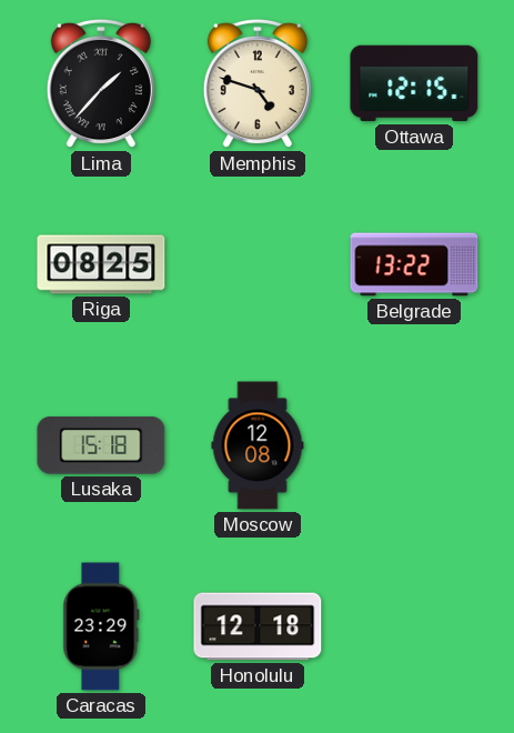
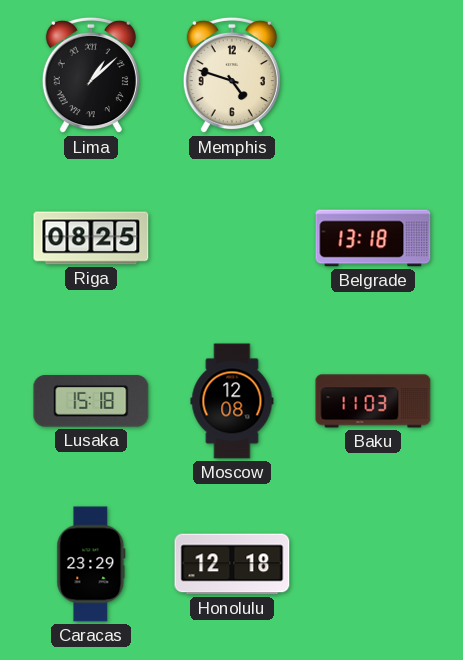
Lima: 1:37 -> 1:08 (91, 75)
Ottawa: 12:15 -> none (414, 83)
Belgrade: 13:22 -> 13:18 (373, 238)
Baku: none -> 11:03 (373, 401)
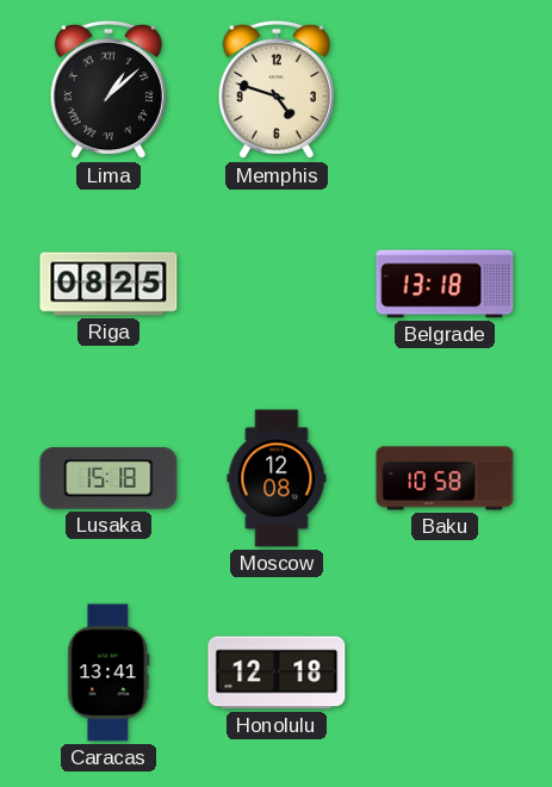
Baku: 11:03 -> 10:58 (445, 478)
Caracas: 23:29 -> 13:41 (108, 673)
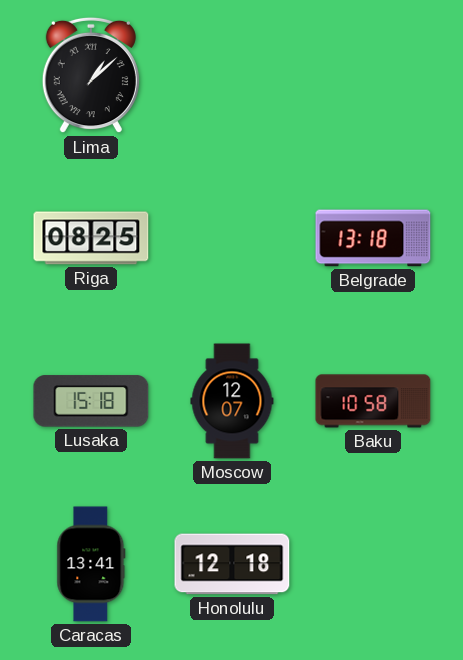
Memphis: 4:48 -> none (277, 89)
Moscow: 12:08 -> 12:07 (232, 401)
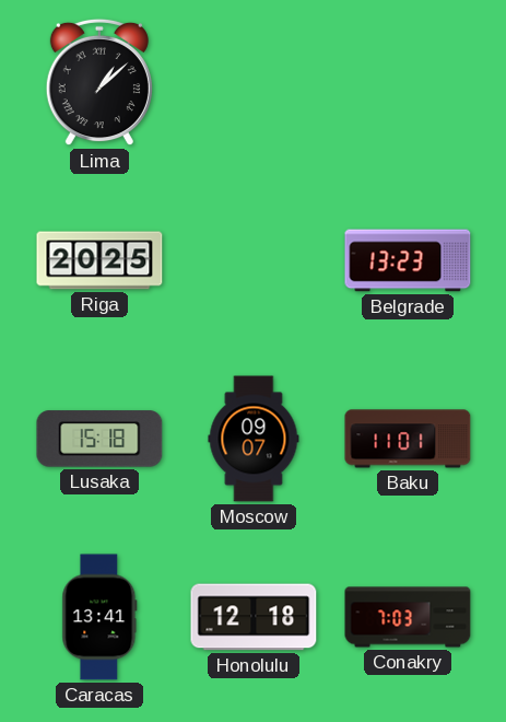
Riga: 08:25 -> 20:25 (99, 260)
Belgrade: 13:18 -> 13:23 (408, 260)
Moscow: 12:07 -> 09:07 (254, 439)
Baku: 10:58 -> 11:01 (408, 439)
Conakry: none -> 7:03 (408, 617)
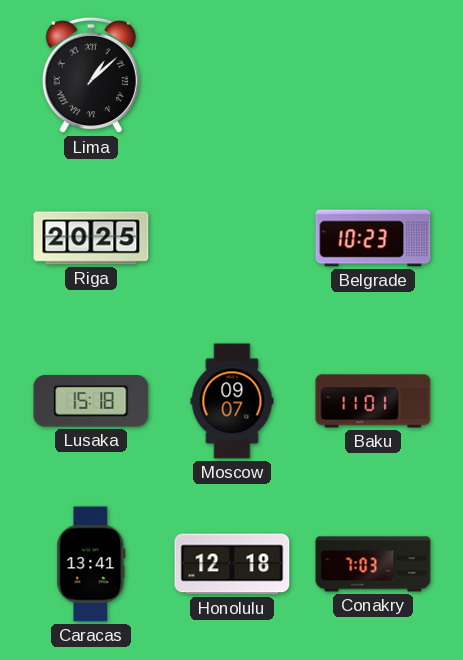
Belgrade: 13:23 -> 10:23 (373, 238)
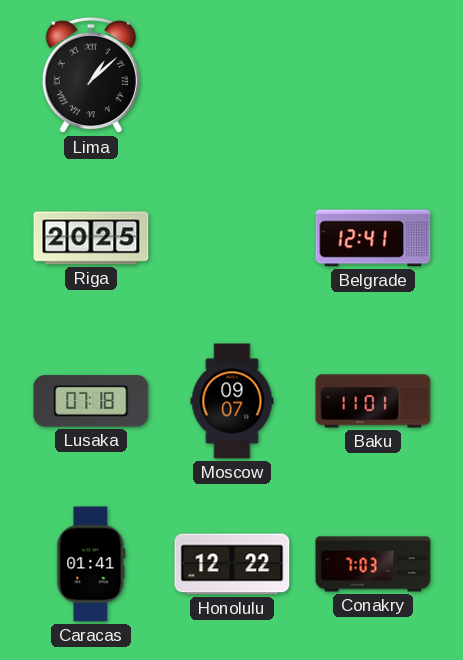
Belgrade: 10:23 -> 12:41 (373, 238)
Lusaka: 15:18 -> 07:18 (91, 401)
Caracas: 13:41 -> 01:41 (91, 564)
Honolulu: 12:18 -> 12:22 (232, 564)
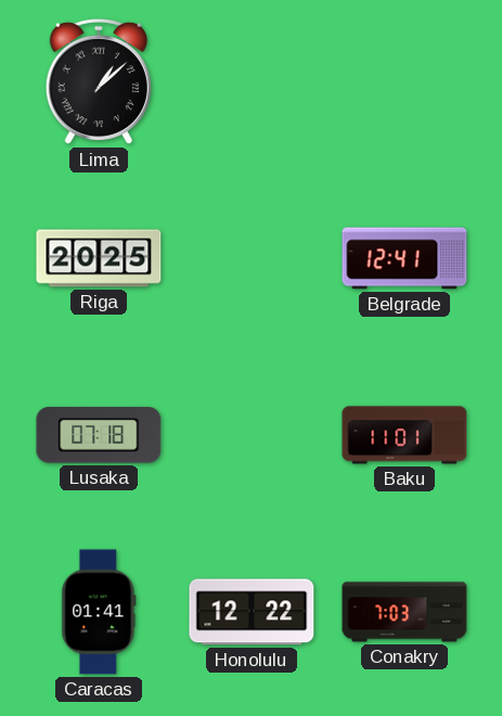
Moscow: 09:07 -> none (232, 401)
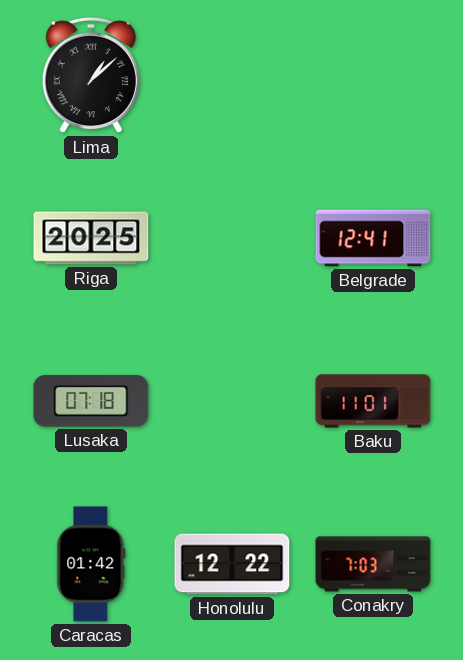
Caracas: 01:41 -> 01:42 (91, 564)
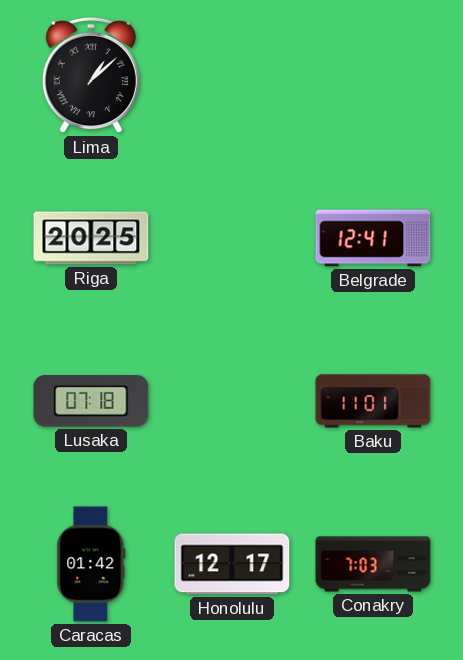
Honolulu: 12:22 -> 12:17 (232, 564)
